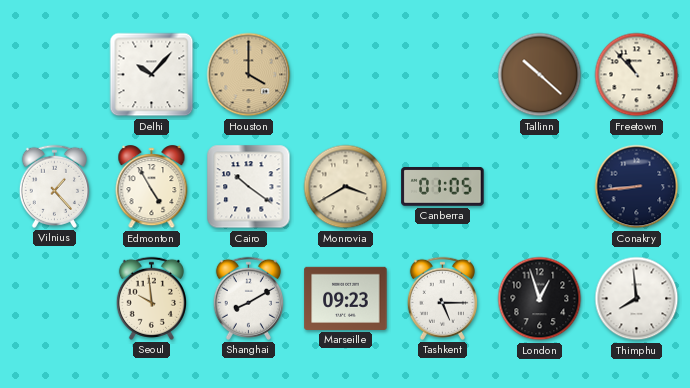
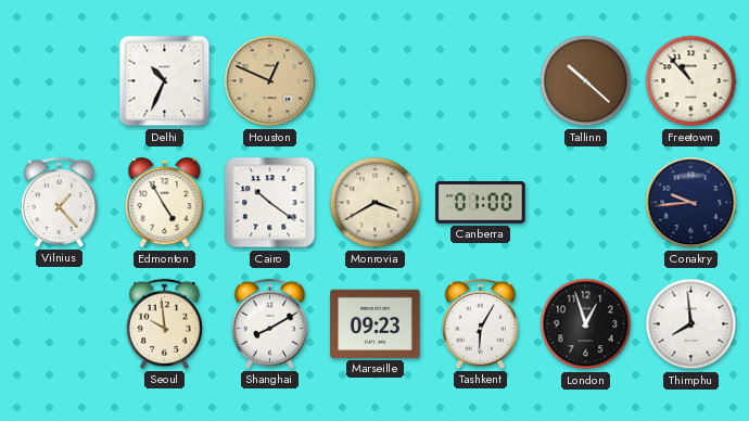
Delhi: 10:07 -> 10:34 (165, 81)
Houston: 4:00 -> 12:49 (270, 81)
Canberra: 01:05 -> 01:00 (481, 203)
Conakry: 8:44 -> 9:44 (691, 203)
Tashkent: 5:15 -> 6:05 (480, 323)
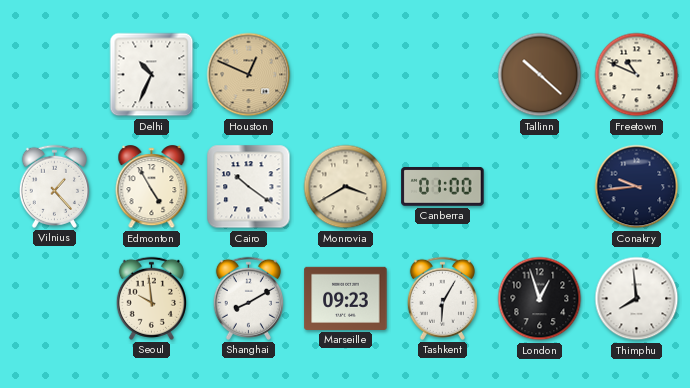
Freetown: 10:53 -> 10:49 (637, 75)
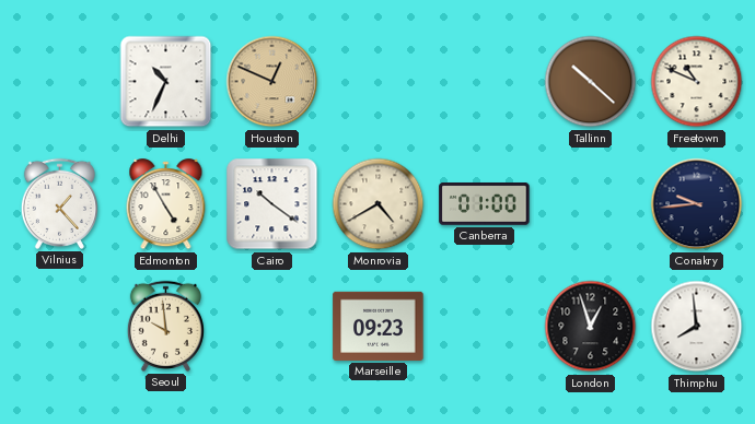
Monrovia: 3:40 -> 4:40 (379, 204)
Shanghai: 8:10 -> none (248, 298)
Tashkent: 6:05 -> none (442, 298)
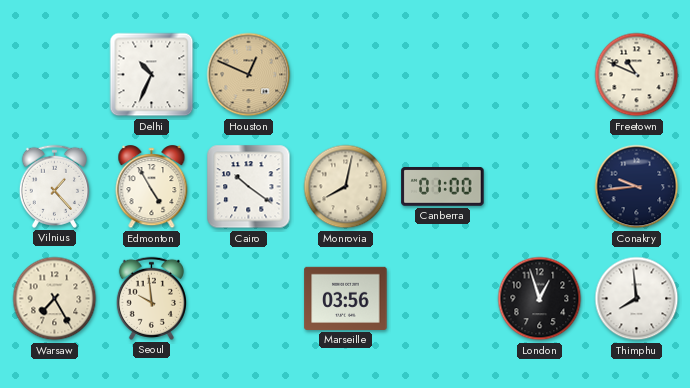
Tallinn: 10:22 -> none (591, 82)
Monrovia: 4:40 -> 8:02 (346, 187)
Warsaw: none -> 7:25 (55, 299)
Marseille: 09:23 -> 03:56 (346, 298)
